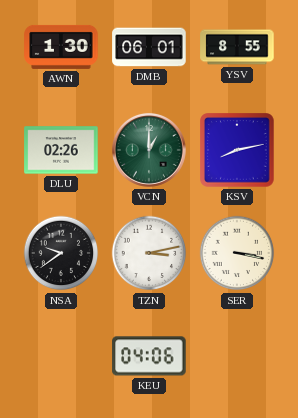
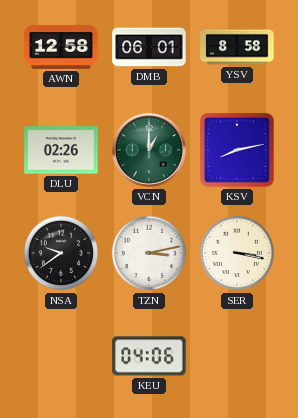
AWN: 1:30 -> 12:58 (61, 47)
YSV: 8:55 -> 8:58 (237, 47)
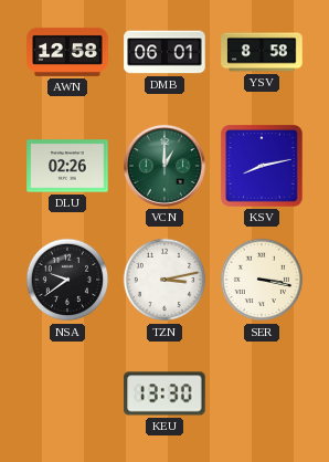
KEU: 04:06 -> 13:30 (164, 393)
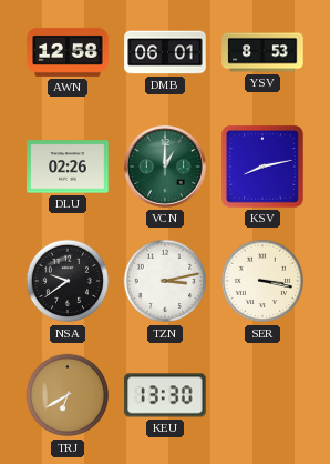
YSV: 8:58 -> 8:53 (262, 52)
TRJ: none -> 6:40 (68, 395)
